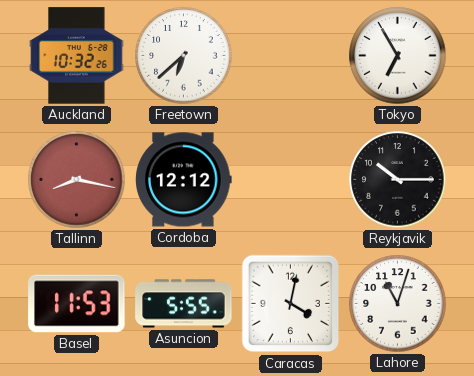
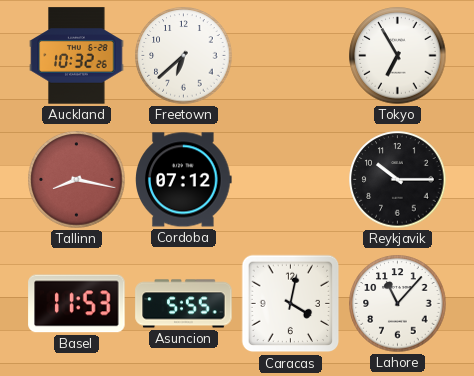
Cordoba: 12:12 -> 07:12 (184, 180)
Lahore: 11:03 -> 11:07 (398, 304)
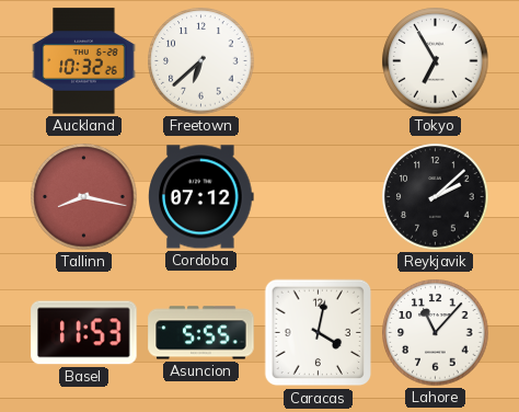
Reykjavik: 10:15 -> 2:08 (436, 197)
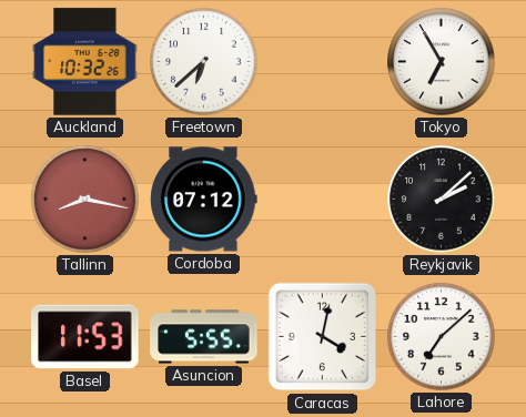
Lahore: 11:07 -> 7:08 (442, 337)
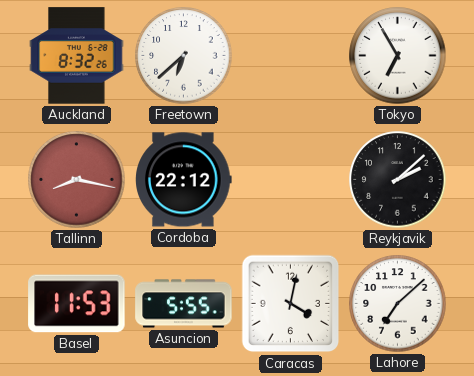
Auckland: 10:32 -> 8:32 (77, 56)
Cordoba: 07:12 -> 22:12 (184, 180)
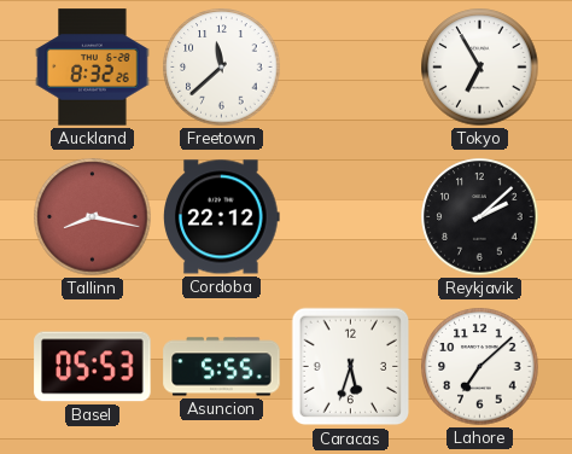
Freetown: 6:38 -> 11:38 (222, 68)
Basel: 11:53 -> 05:53 (93, 367)
Caracas: 4:02 -> 5:33 (351, 367)
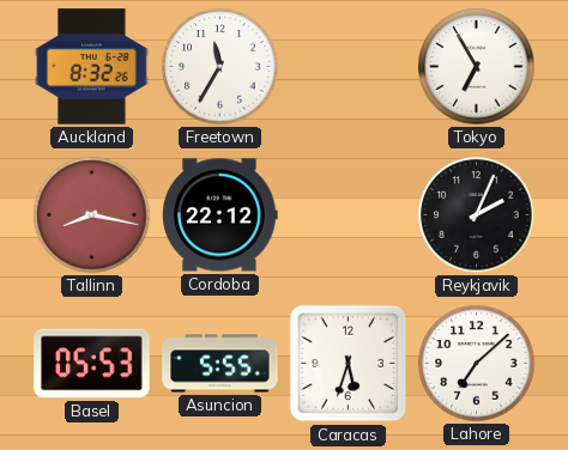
Freetown: 11:38 -> 11:35 (220, 67)
Reykjavik: 2:08 -> 2:04 (477, 215)
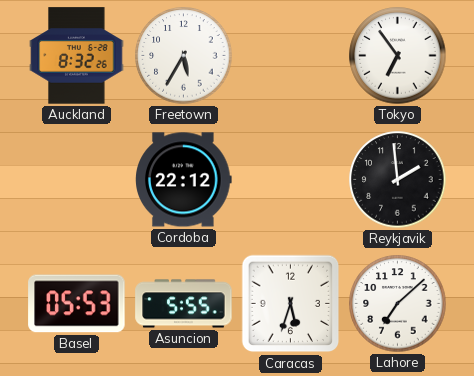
Freetown: 11:35 -> 5:35 (184, 56)
Tokyo: 6:55 -> 6:54 (398, 56)
Tallinn: 8:17 -> none (92, 215)
Reykjavik: 2:04 -> 1:59 (398, 180)
